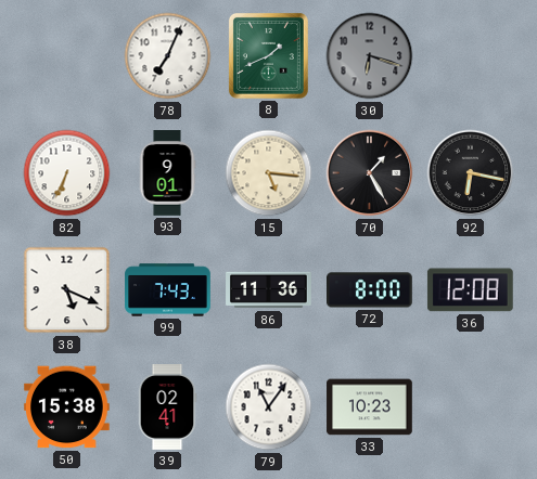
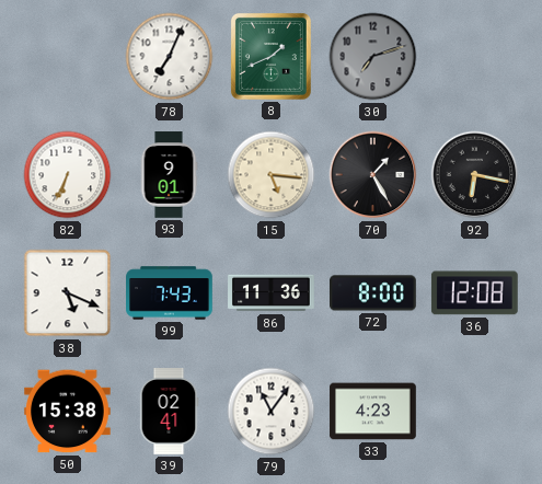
30: 6:18 -> 7:12 (373, 57)
33: 10:23 -> 4:23 (373, 412)
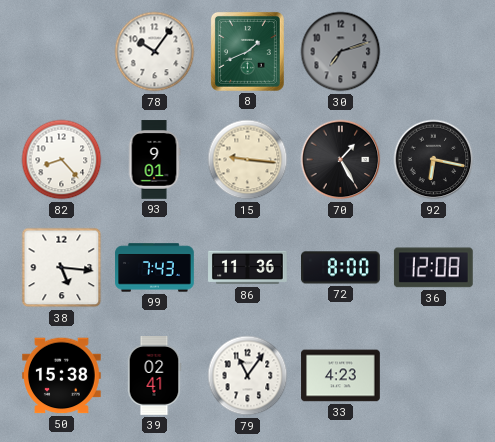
78: 7:04 -> 10:06 (155, 52)
82: 6:34 -> 8:23 (62, 160)
15: 5:16 -> 9:16 (248, 160)
38: 5:19 -> 5:16 (62, 268)
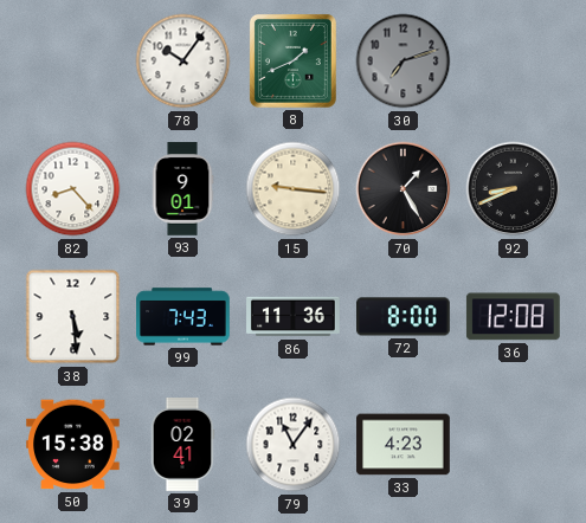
92: 6:17 -> 8:41 (514, 189)
38: 5:16 -> 5:29 (73, 317)
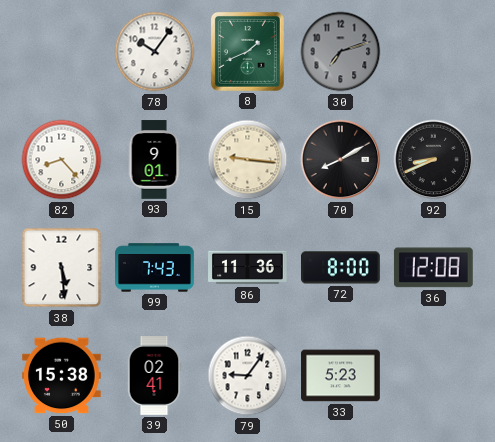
70: 1:25 -> 8:10 (341, 160)
79: 11:06 -> 9:06 (248, 376)
33: 4:23 -> 5:23 (341, 376)
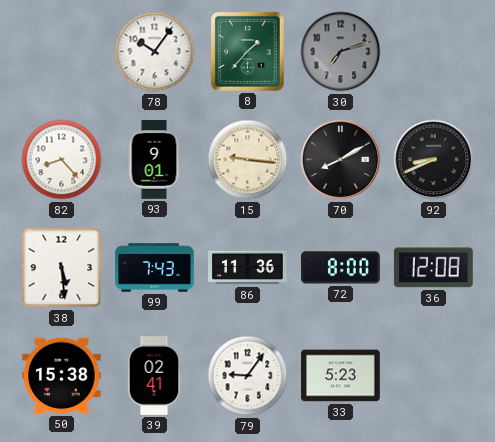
8: 1:41 -> 1:37 (247, 51)
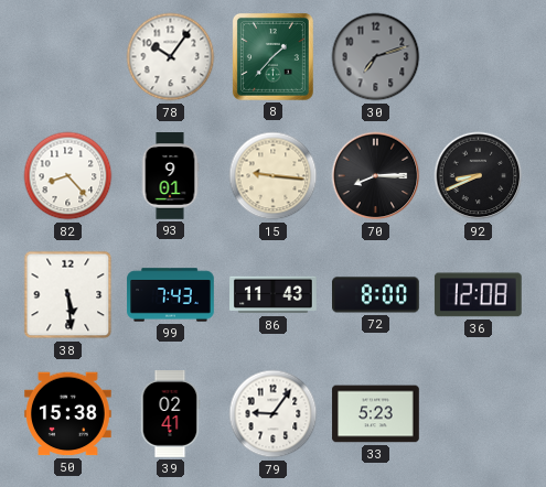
70: 8:10 -> 8:15 (376, 176)
86: 11:36 -> 11:43 (274, 295)
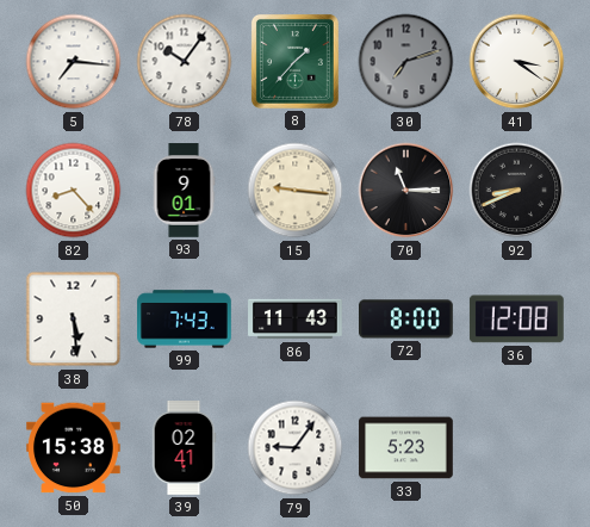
5: none -> 7:16 (74, 62)
41: none -> 3:21 (517, 62)
70: 8:15 -> 11:15 (406, 191)
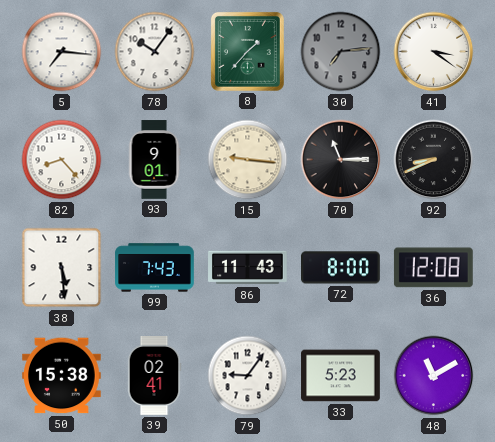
30: 7:12 -> 7:14 (341, 52)
48: none -> 11:10 (434, 376)
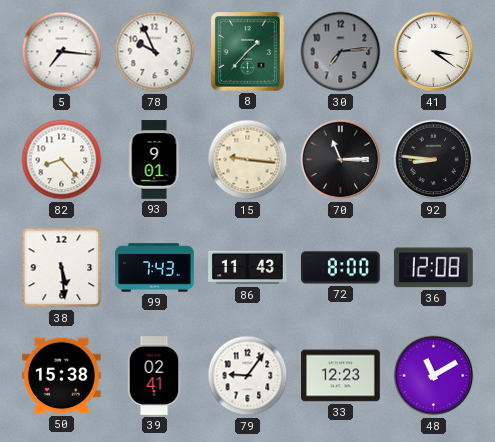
78: 10:06 -> 9:56 (155, 52)
92: 8:41 -> 8:46 (434, 160)
33: 5:23 -> 12:23 (341, 376)
